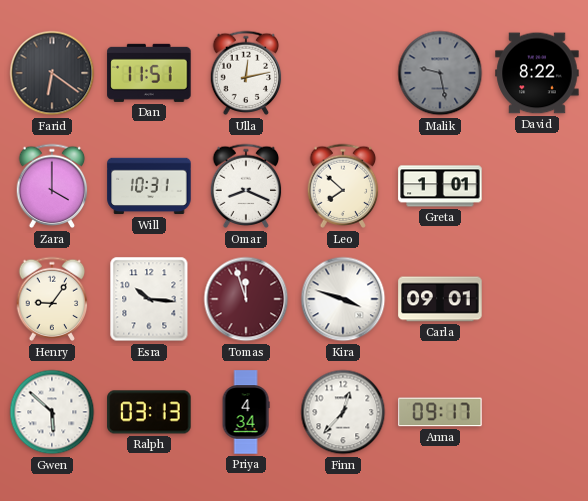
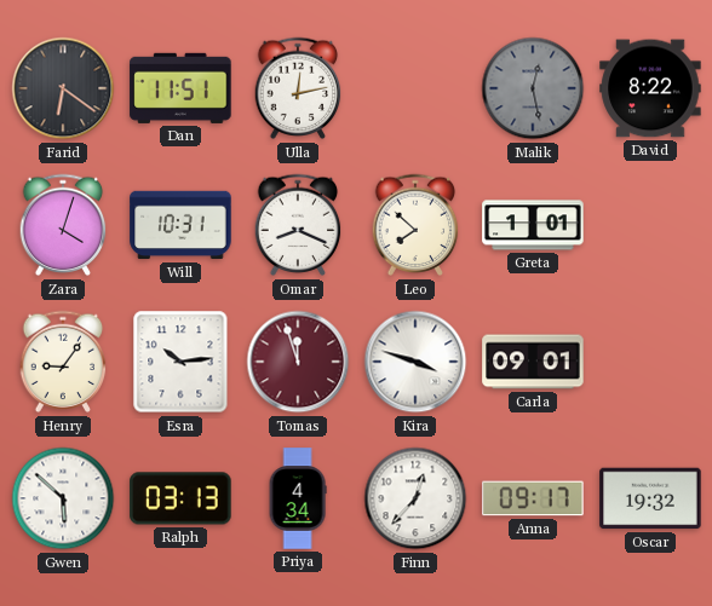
Malik: 9:28 -> 12:28 (533, 88)
Zara: 4:00 -> 4:03 (63, 225)
Esra: 10:16 -> 10:14 (180, 362)
Oscar: none -> 19:32 (650, 498)
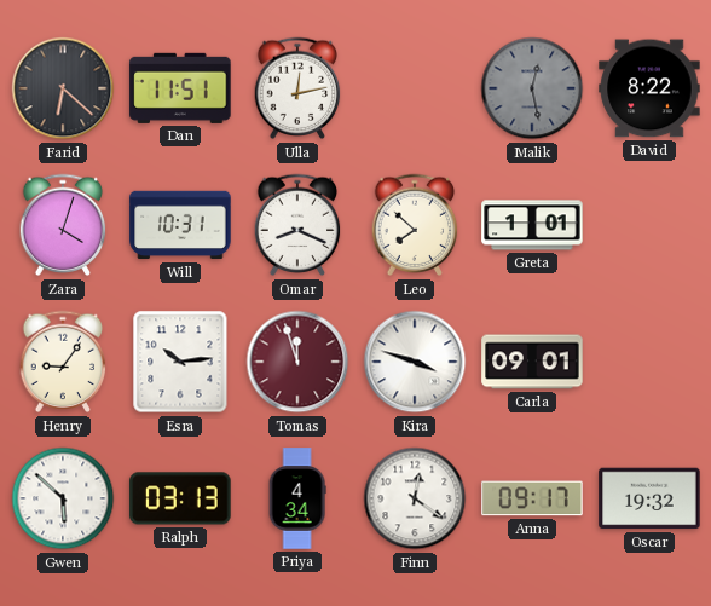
Farid: 6:21 -> 6:22 (63, 88)
Finn: 12:37 -> 12:21 (415, 498)
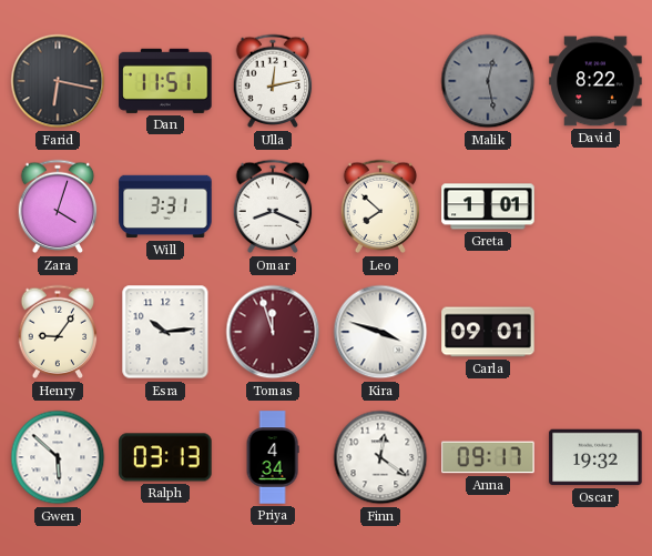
Farid: 6:22 -> 6:17 (58, 81)
Will: 10:31 -> 3:31 (165, 206)
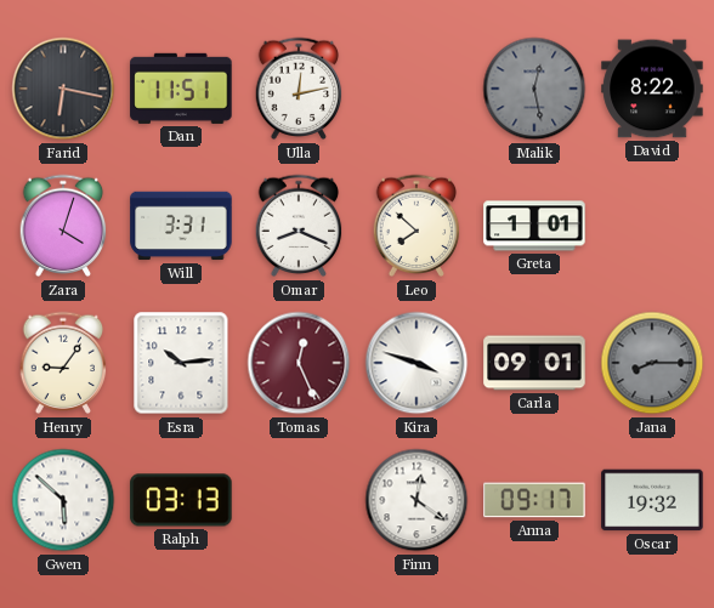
Tomas: 11:57 -> 12:26 (299, 363)
Jana: none -> 8:15 (652, 363)
Priya: 4:34 -> none (273, 457)
